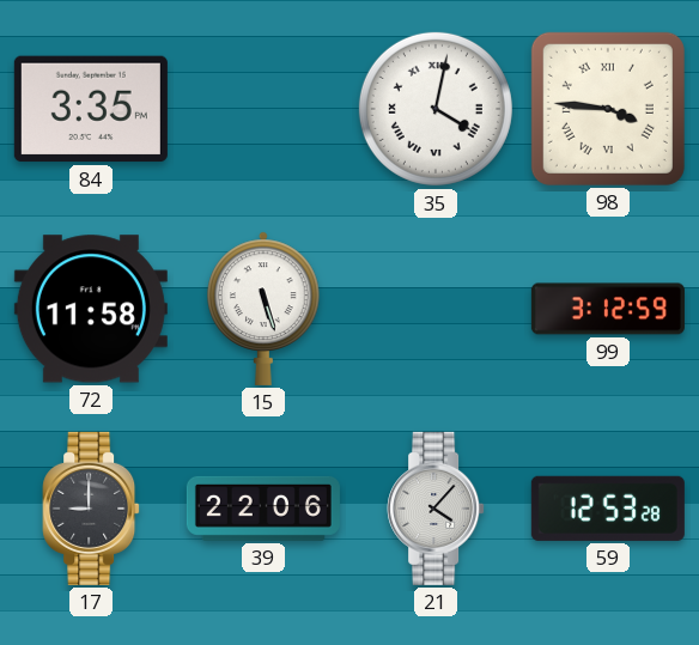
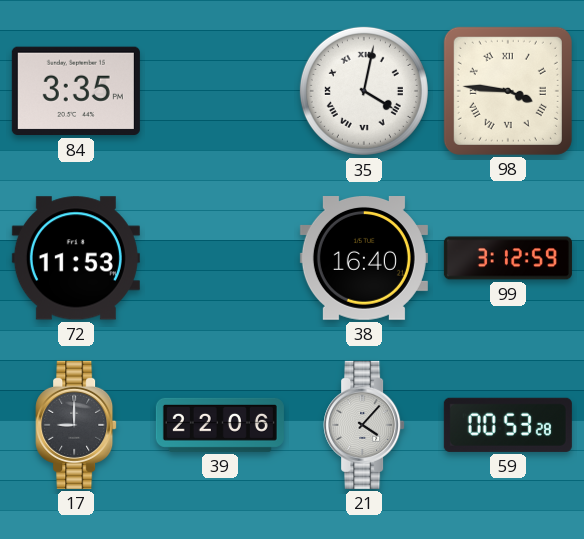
72: 11:58 -> 11:53 (76, 258)
15: 5:27 -> none (263, 309)
38: none -> 16:40 (364, 259)
59: 12:53 -> 00:53 (508, 425)
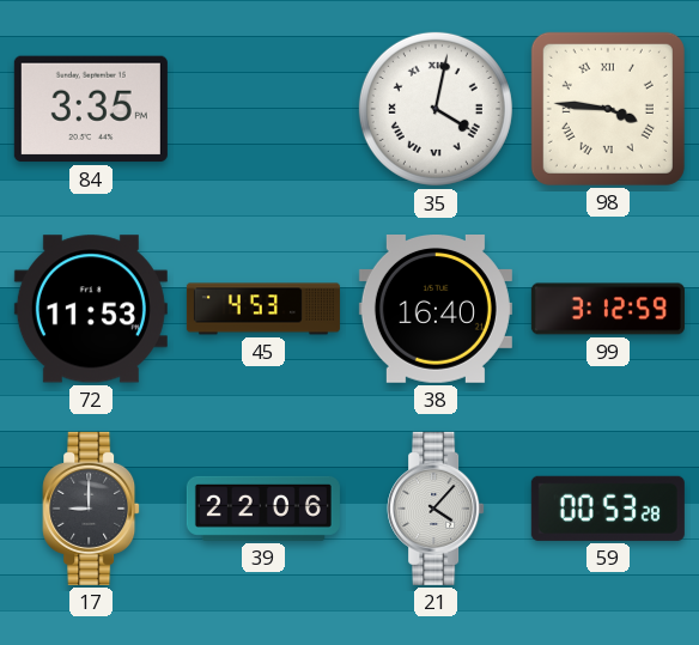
45: none -> 4:53 (263, 309)
